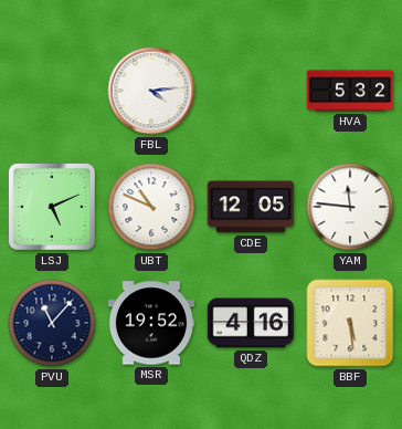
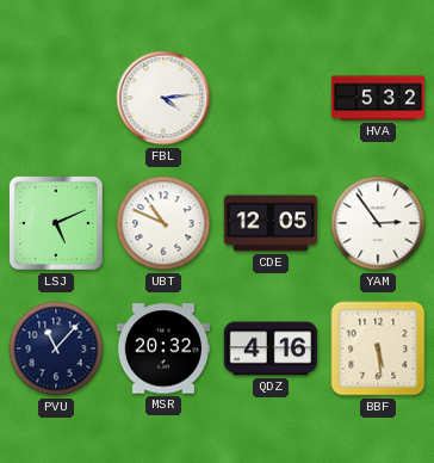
YAM: 11:46 -> 2:54 (378, 223)
MSR: 19:52 -> 20:32 (162, 348)
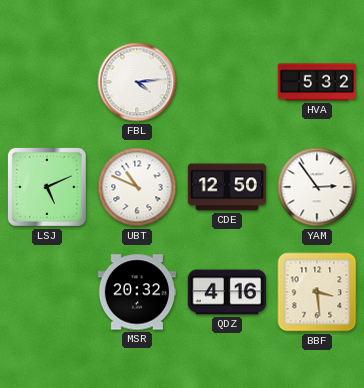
CDE: 12:05 -> 12:50 (226, 187)
PVU: 11:07 -> none (56, 348)
BBF: 5:29 -> 3:29 (317, 292)
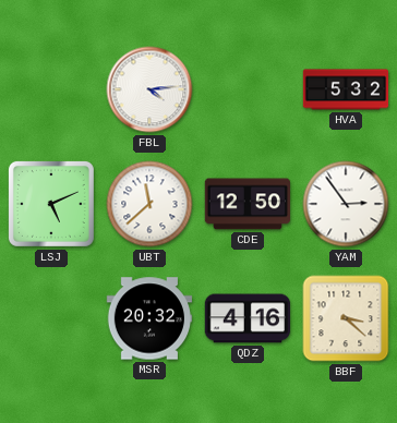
UBT: 10:49 -> 11:38 (149, 204)
BBF: 3:29 -> 3:22 (346, 318)
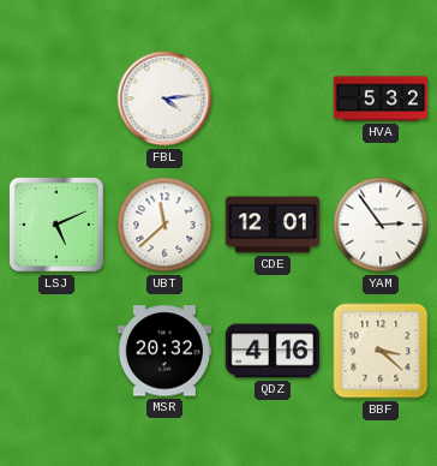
CDE: 12:50 -> 12:01 (271, 225)
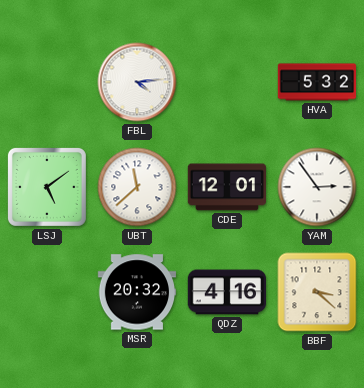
LSJ: 5:11 -> 5:09 (47, 187)
